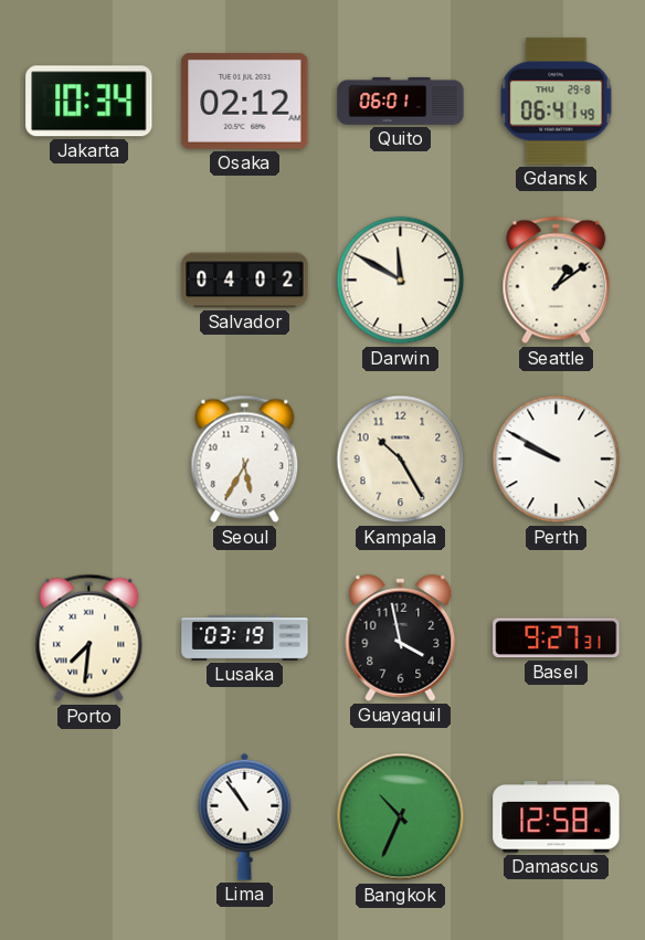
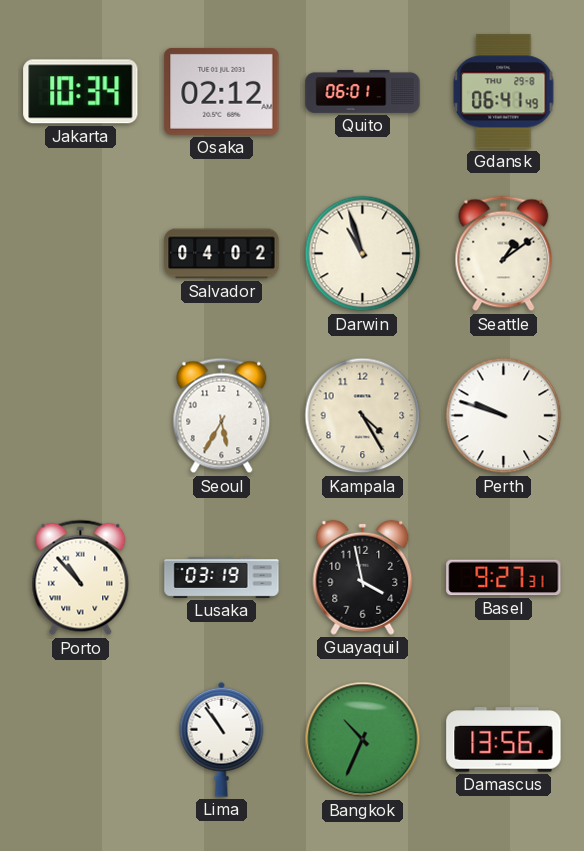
Darwin: 11:50 -> 10:57 (363, 254)
Kampala: 10:25 -> 4:25 (363, 416)
Perth: 9:50 -> 9:48 (504, 416)
Porto: 7:31 -> 10:53 (81, 578)
Damascus: 12:58 -> 13:56 (504, 740)
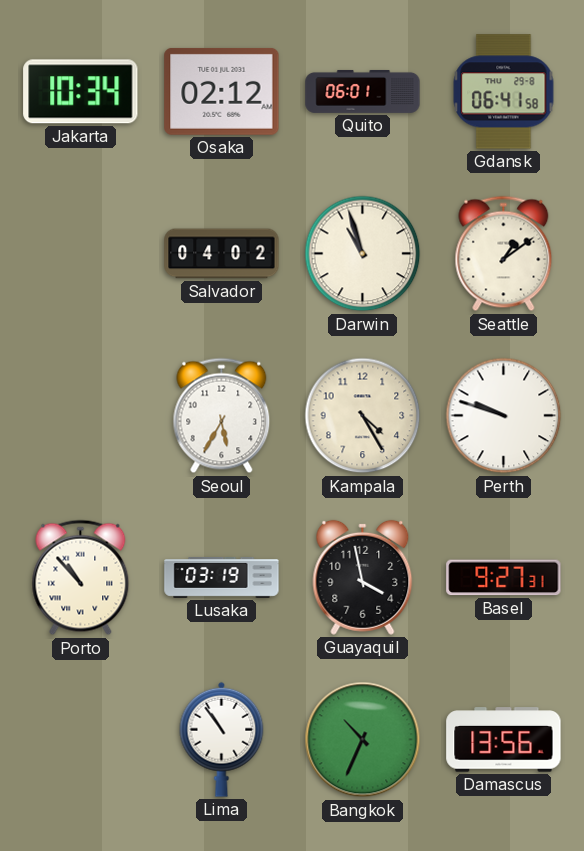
Gdansk: 06:41:49 -> 06:41:58 (504, 92)
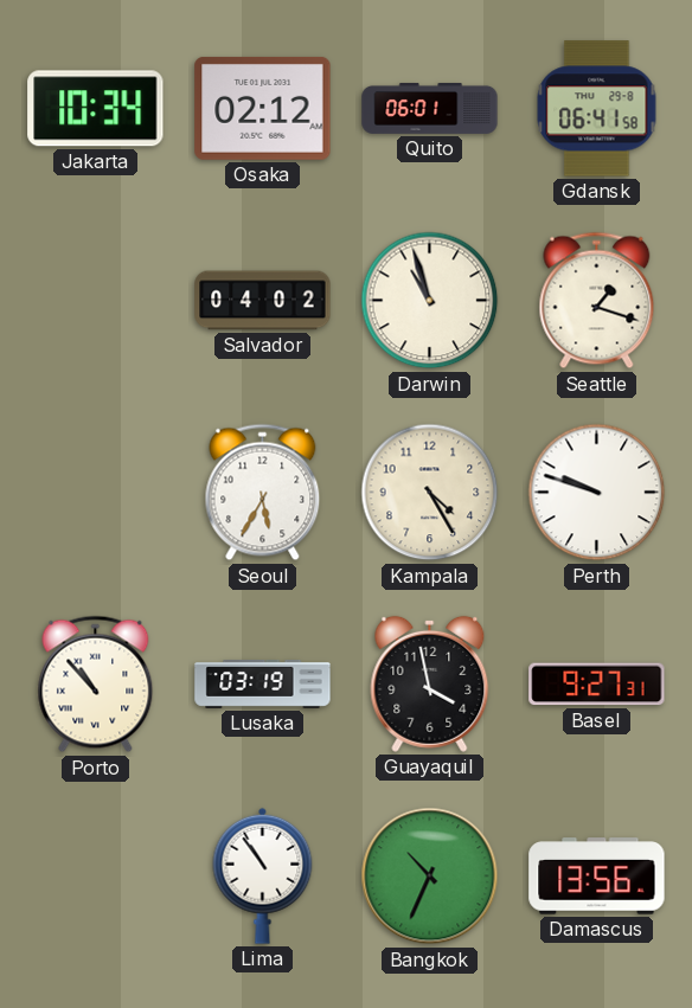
Seattle: 1:09 -> 1:18 (597, 301)
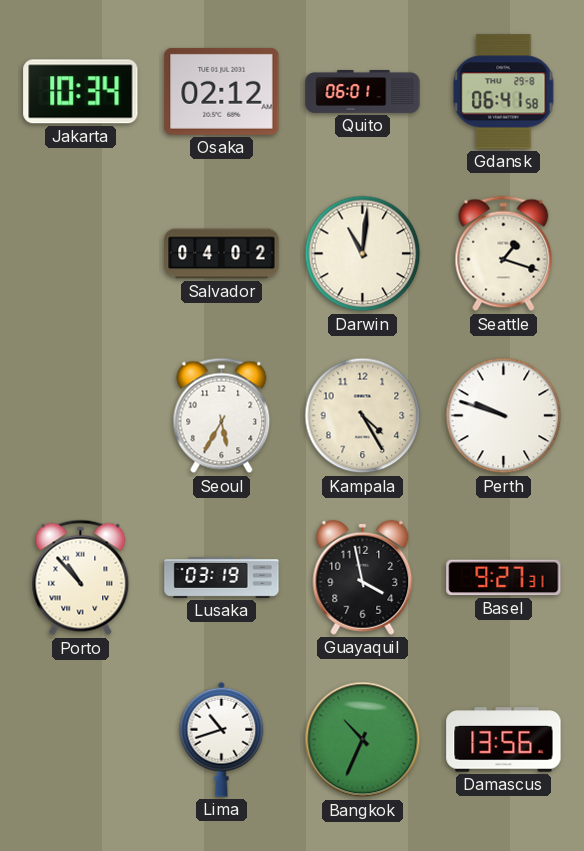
Darwin: 10:57 -> 11:01 (363, 254)
Lima: 10:54 -> 10:42 (222, 739)
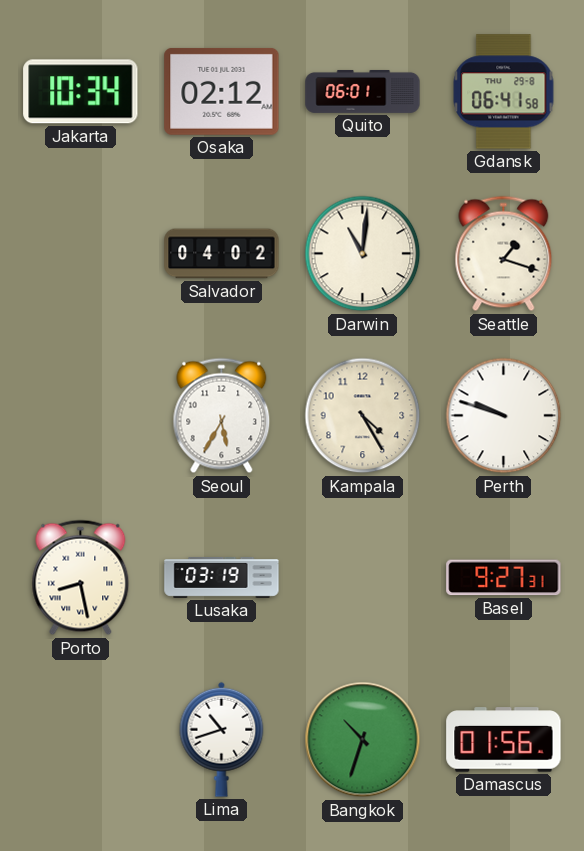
Porto: 10:53 -> 8:28 (81, 578)
Guayaquil: 3:58 -> none (363, 577)
Bangkok: 10:34 -> 10:33 (363, 740)
Damascus: 13:56 -> 01:56 (504, 740)
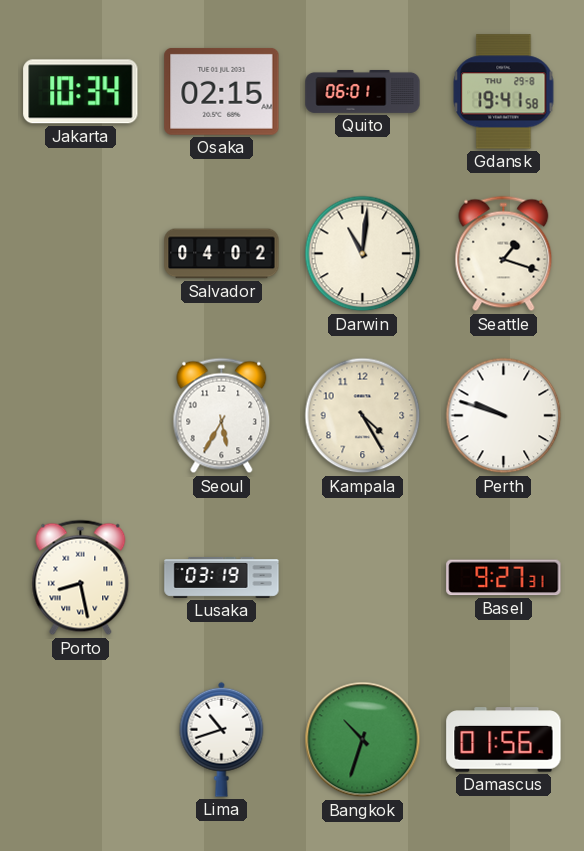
Osaka: 02:12 -> 02:15 (222, 91)
Gdansk: 06:41 -> 19:41 (504, 92)
